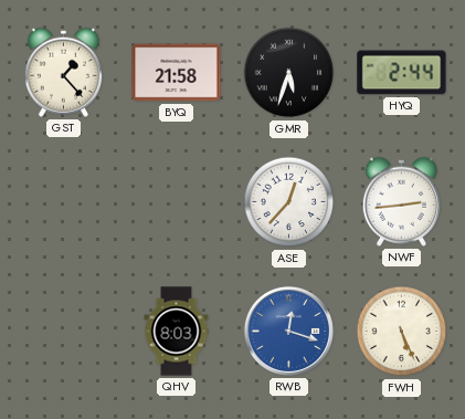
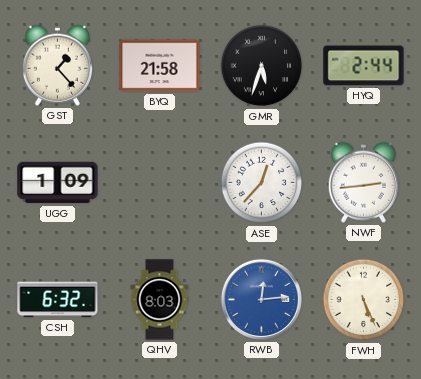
UGG: none -> 1:09 (58, 183)
CSH: none -> 6:32 (58, 300)
RWB: 12:18 -> 12:14 (261, 299)
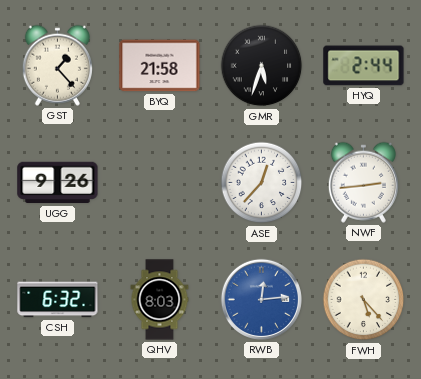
UGG: 1:09 -> 9:26 (58, 183)
FWH: 5:26 -> 5:23 (364, 300)
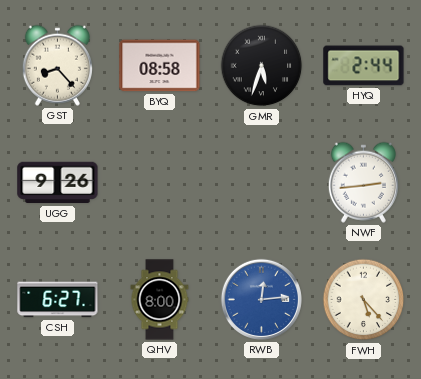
GST: 1:23 -> 8:23 (57, 65)
BYQ: 21:58 -> 08:58 (160, 66)
ASE: 12:37 -> none (262, 183)
CSH: 6:32 -> 6:27 (58, 300)
QHV: 8:03 -> 8:00 (160, 300)
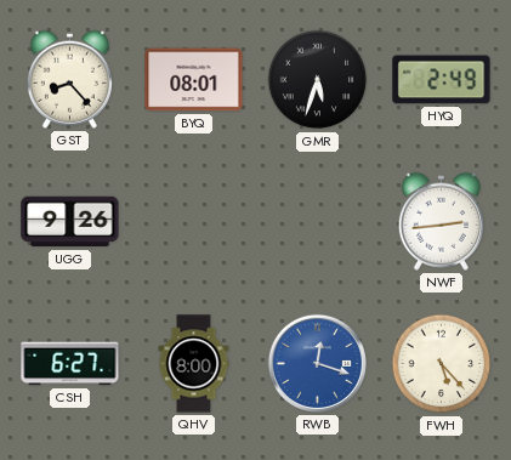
BYQ: 08:58 -> 08:01 (194, 80)
HYQ: 2:44 -> 2:49 (442, 80)
RWB: 12:14 -> 12:18 (317, 363)
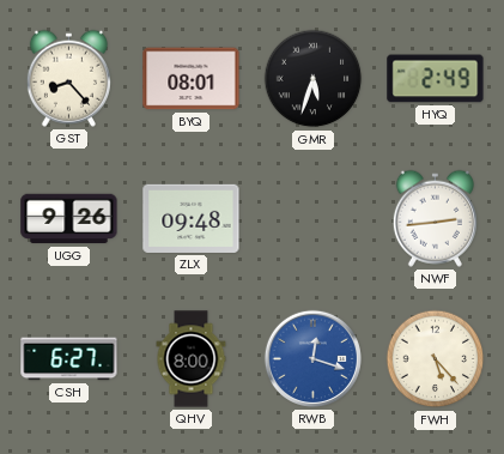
ZLX: none -> 09:48 (192, 218)
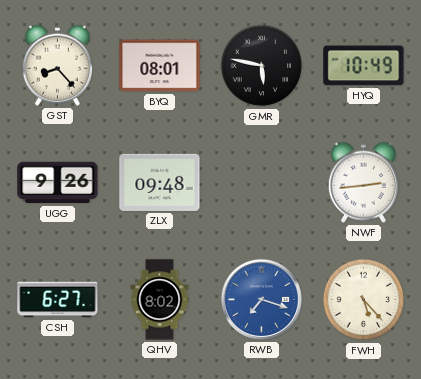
GMR: 5:33 -> 5:47 (262, 66)
HYQ: 2:49 -> 10:49 (364, 66)
QHV: 8:00 -> 8:02 (160, 300)
RWB: 12:18 -> 7:18 (261, 299)
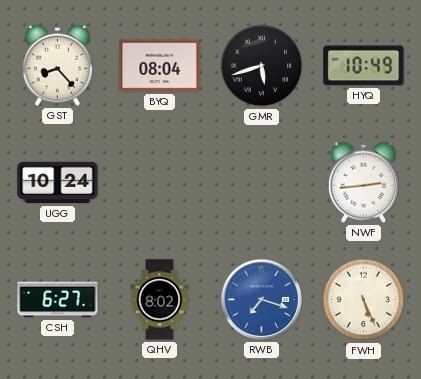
BYQ: 08:01 -> 08:04 (160, 66)
GMR: 5:47 -> 5:42 (262, 66)
UGG: 9:26 -> 10:24 (58, 183)
ZLX: 09:48 -> none (160, 182)
FWH: 5:23 -> 5:26 (364, 300)
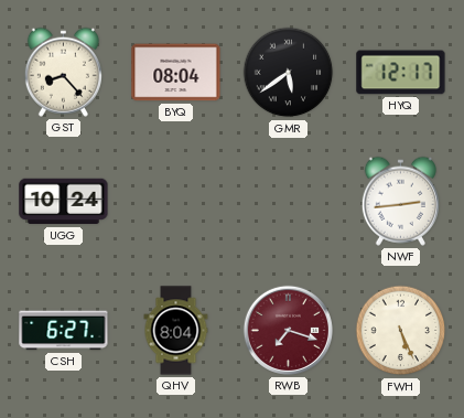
GMR: 5:42 -> 5:39 (289, 73)
HYQ: 10:49 -> 12:17 (401, 73)
QHV: 8:02 -> 8:04 (176, 331)
RWB dial: blue -> burgundy (288, 330)
